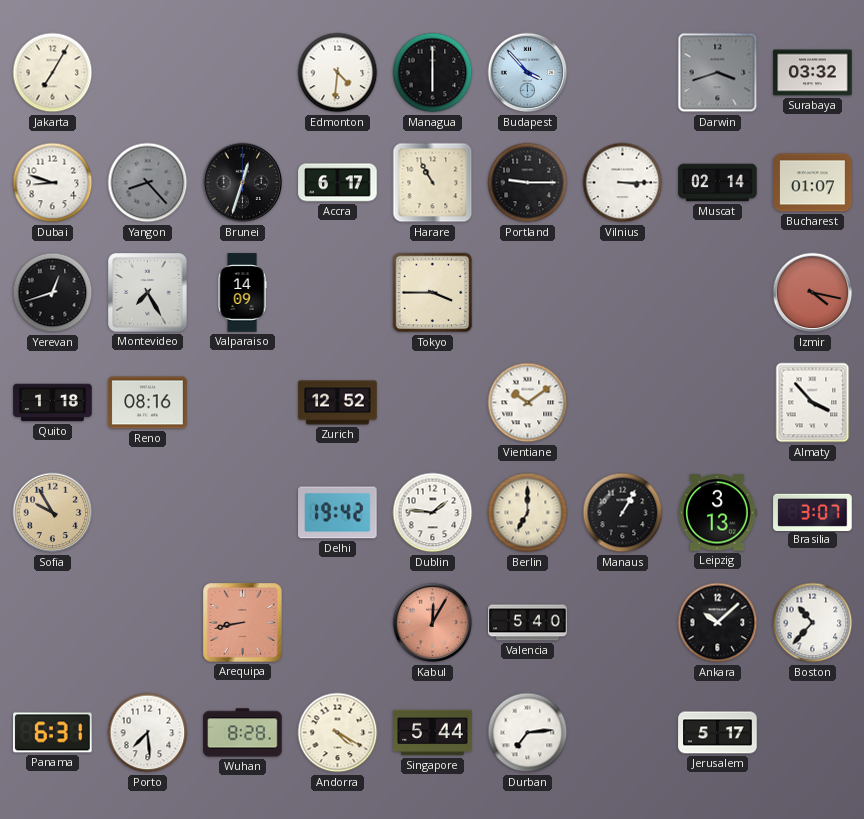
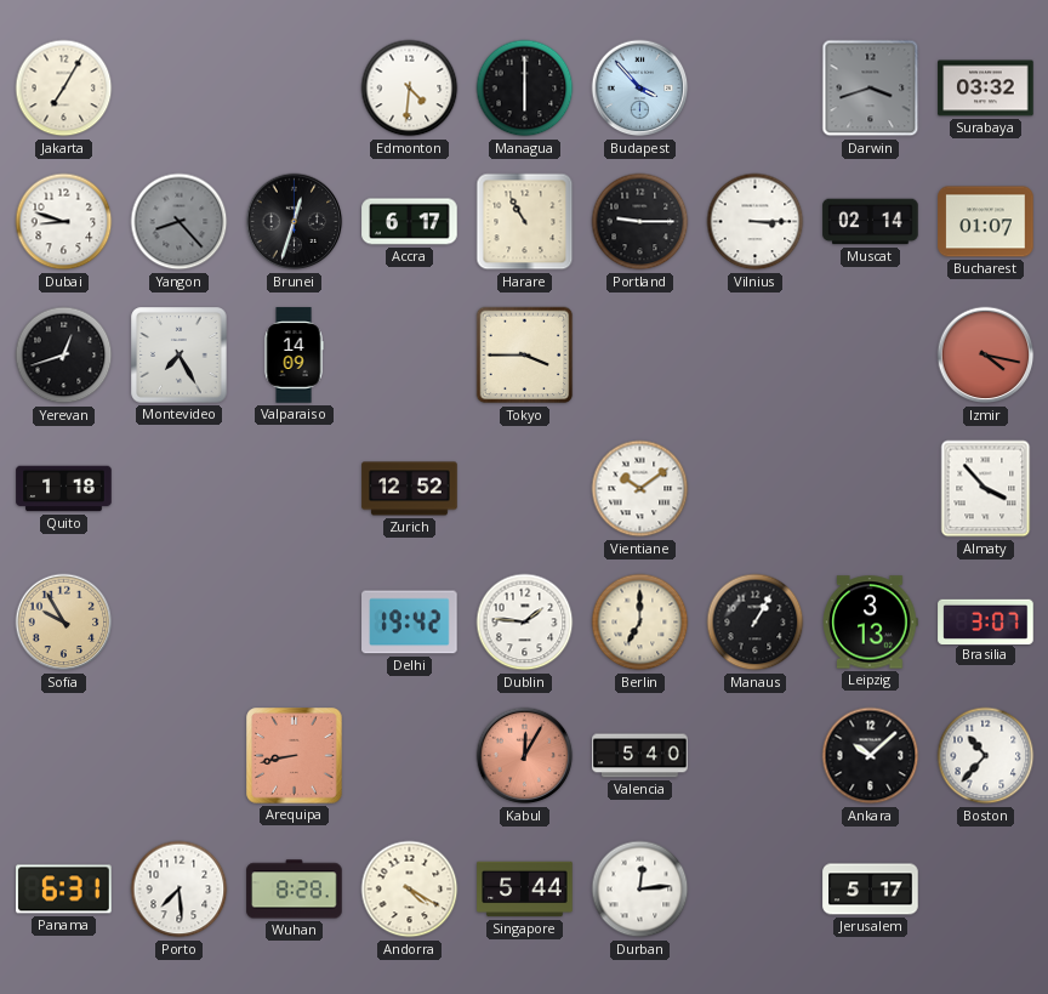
Reno: 08:16 -> none (148, 403)
Durban: 7:14 -> 12:14 (640, 890)
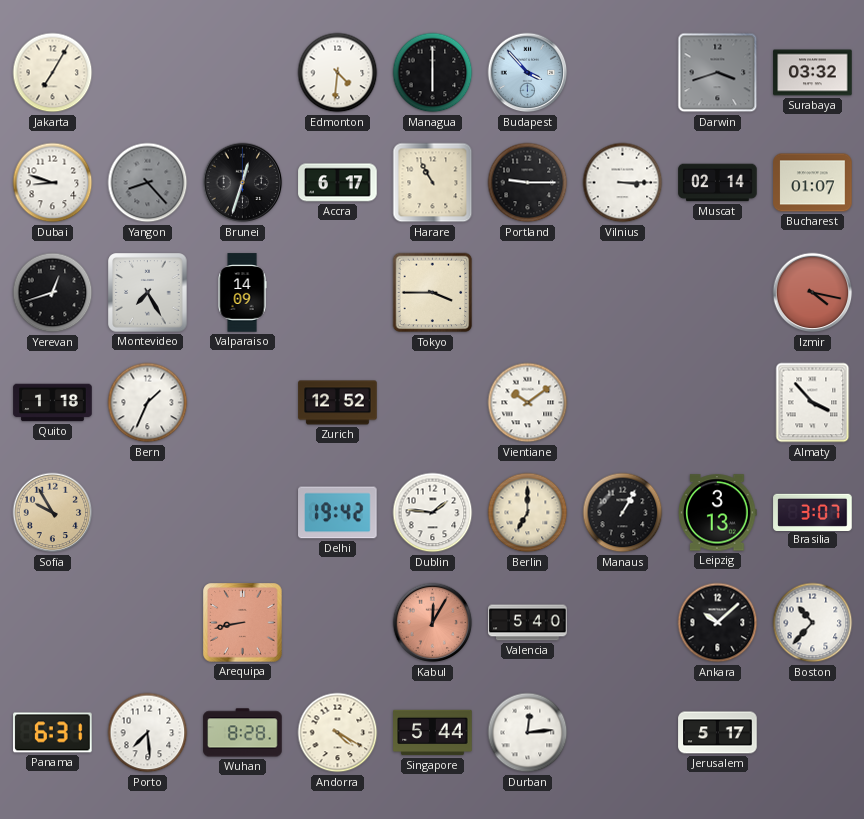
Bern: none -> 1:34 (148, 403)
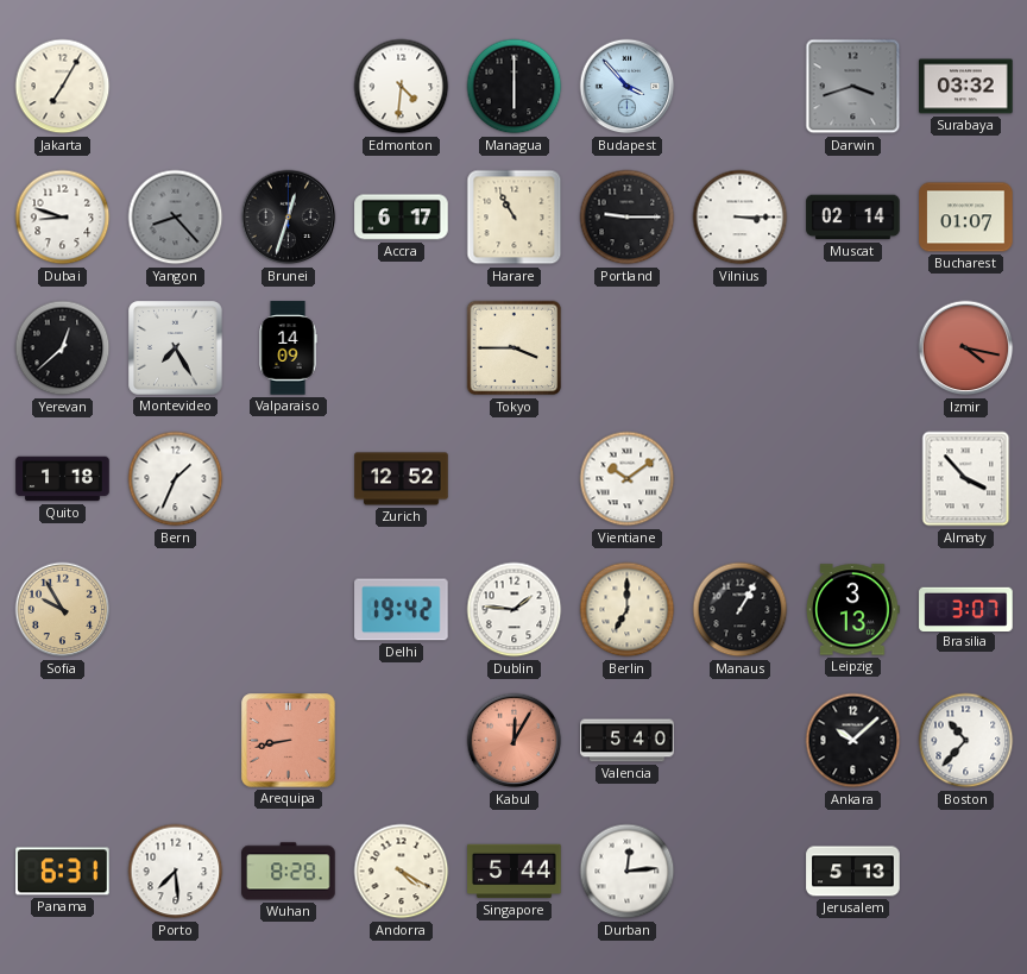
Yerevan: 12:42 -> 12:38 (63, 348)
Jerusalem: 5:17 -> 5:13 (853, 872)
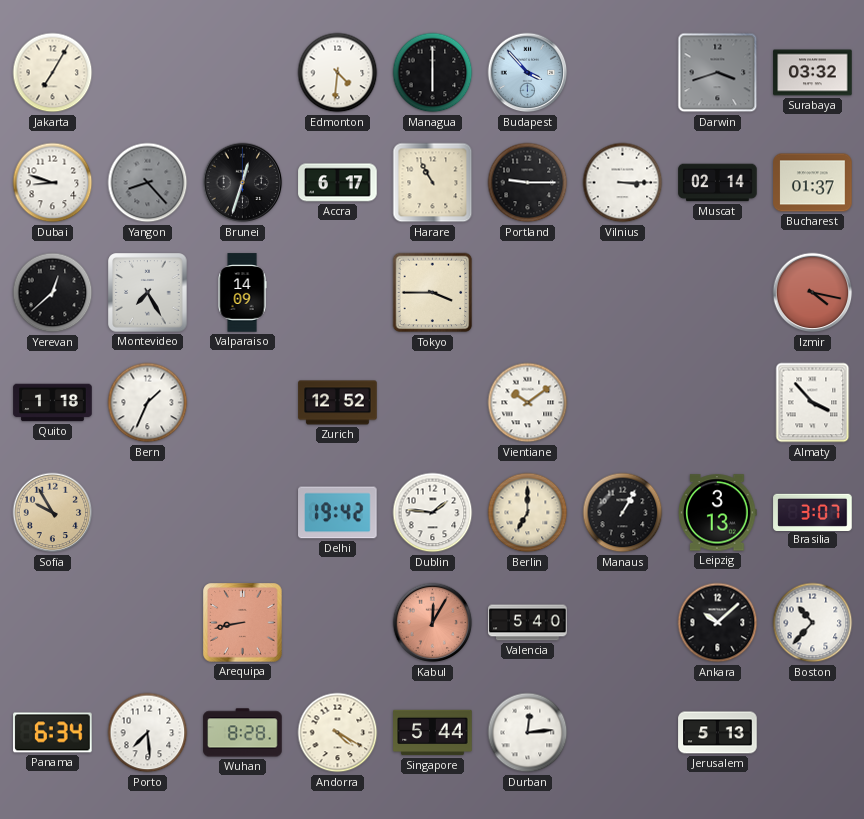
Bucharest: 01:07 -> 01:37 (813, 183)
Panama: 6:31 -> 6:34 (53, 733)
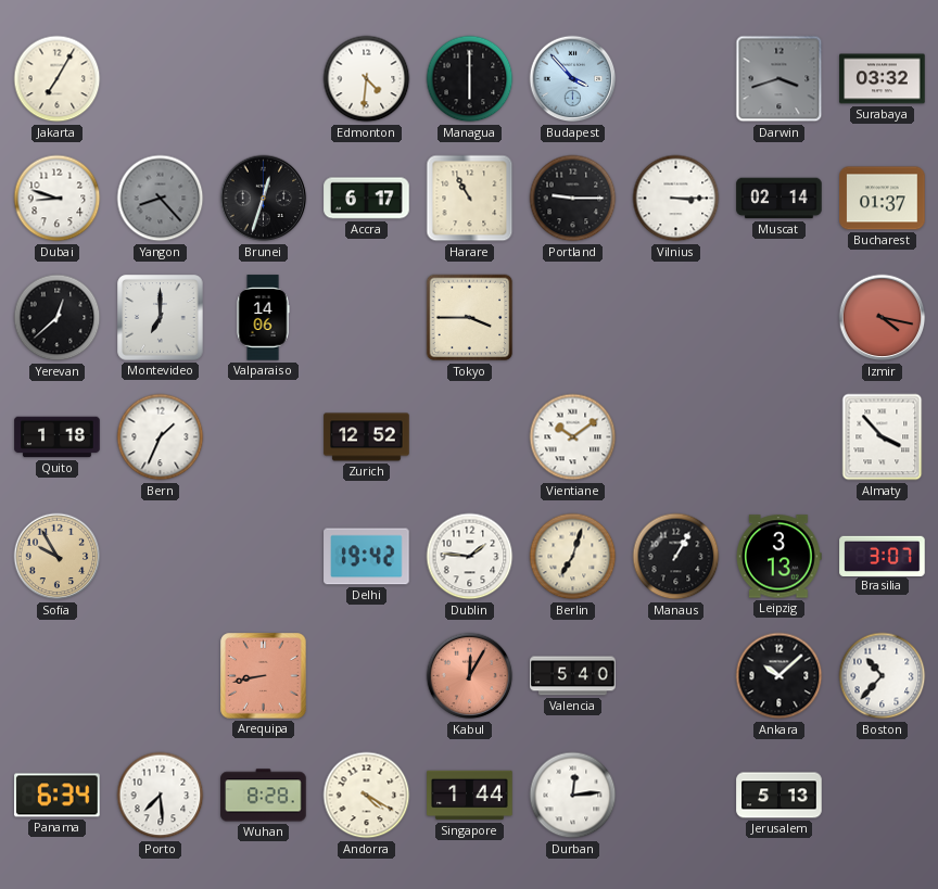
Montevideo: 7:25 -> 7:00 (161, 318)
Valparaiso: 14:09 -> 14:06 (263, 318)
Berlin: 7:00 -> 7:03 (573, 557)
Singapore: 5:44 -> 1:44 (470, 796)
